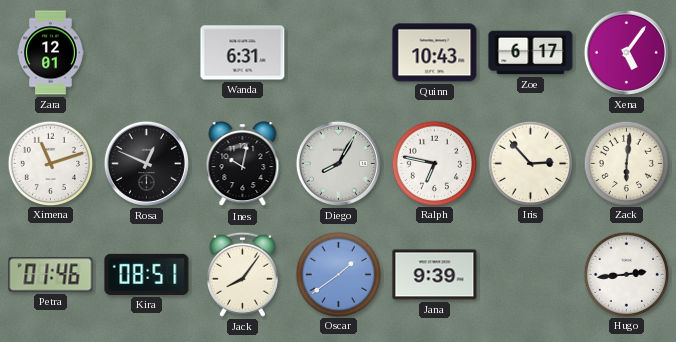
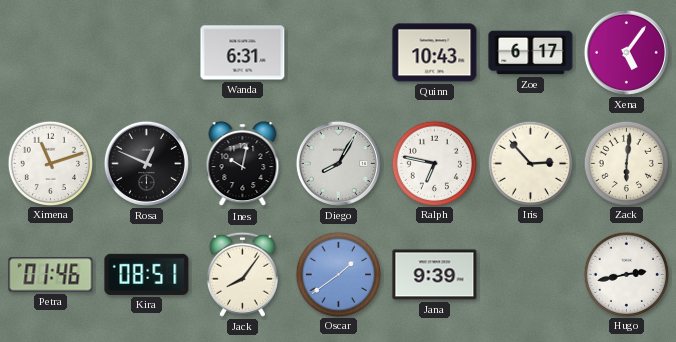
Zara: 12:01 -> none (51, 53)
Hugo: 2:44 -> 2:43 (626, 274)
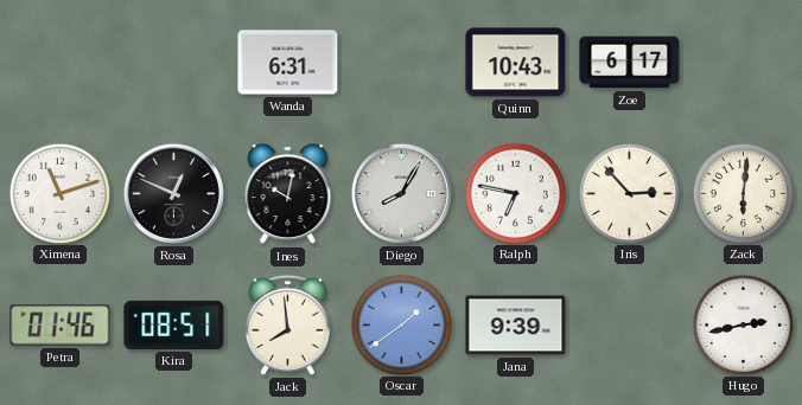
Xena: 5:06 -> none (626, 52)
Jack: 8:06 -> 7:59 (287, 324)
